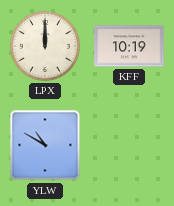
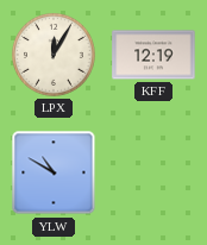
LPX: 12:00 -> 12:05 (54, 55)
KFF: 10:19 -> 12:19 (153, 55)
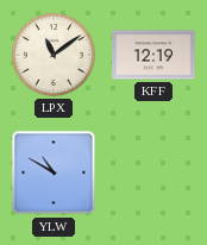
LPX: 12:05 -> 11:09 (54, 55)
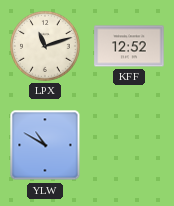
LPX: 11:09 -> 11:12 (45, 46)
KFF: 12:19 -> 12:52 (129, 46)
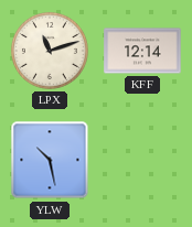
KFF: 12:52 -> 12:14 (142, 51)
YLW: 10:50 -> 10:28 (50, 160)
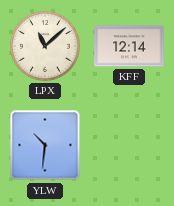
LPX: 11:12 -> 11:08 (45, 46)
YLW: 10:28 -> 10:31 (45, 145)
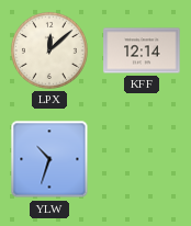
LPX: 11:08 -> 12:08 (49, 50)
YLW: 10:31 -> 10:33 (49, 159)
